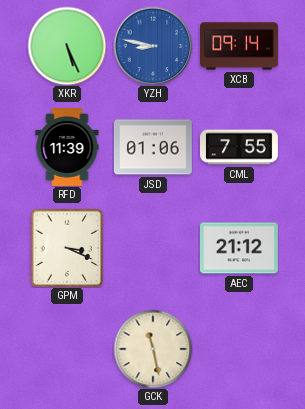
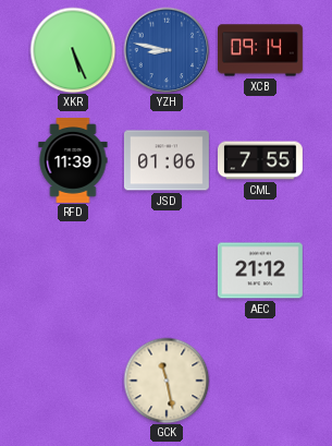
GPM: 3:19 -> none (67, 248)
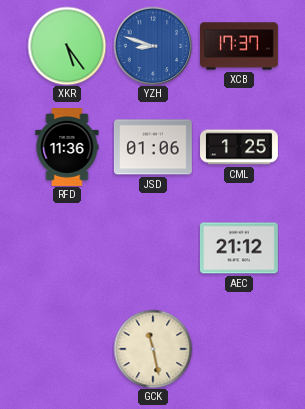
XKR: 5:26 -> 5:24 (67, 46)
YZH: 8:47 -> 8:48 (153, 46)
XCB: 09:14 -> 17:37 (240, 46)
RFD: 11:39 -> 11:36 (67, 148)
CML: 7:55 -> 1:25 (240, 147)
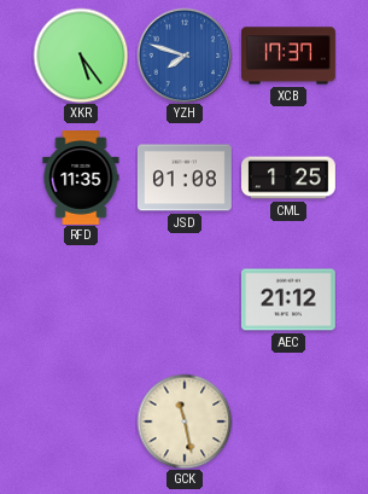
YZH: 8:48 -> 7:48 (185, 56)
RFD: 11:36 -> 11:35 (81, 179)
JSD: 01:06 -> 01:08 (185, 178)
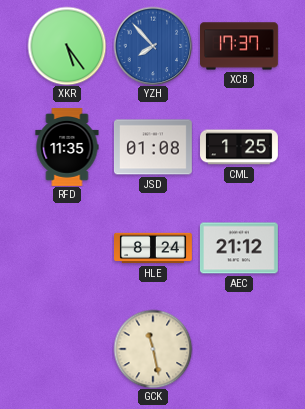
YZH: 7:48 -> 7:53 (153, 46)
HLE: none -> 8:24 (154, 248)
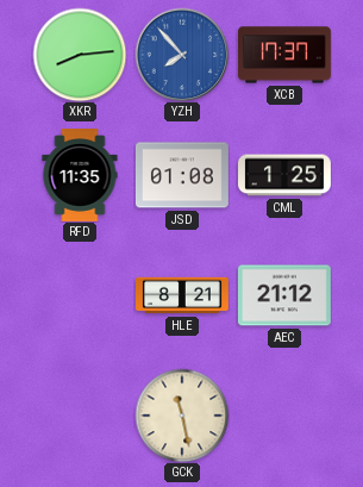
XKR: 5:24 -> 8:14 (80, 55)
HLE: 8:24 -> 8:21 (183, 295)
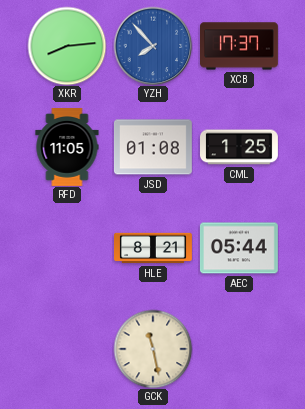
RFD: 11:35 -> 11:05 (67, 148)
AEC: 21:12 -> 05:44 (239, 248)
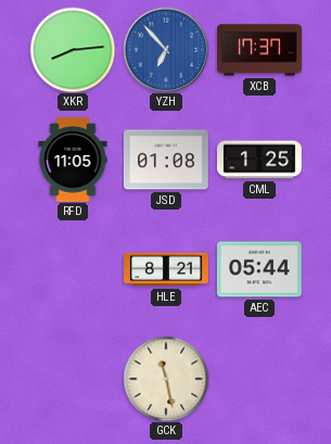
YZH: 7:53 -> 6:53 (166, 50)
